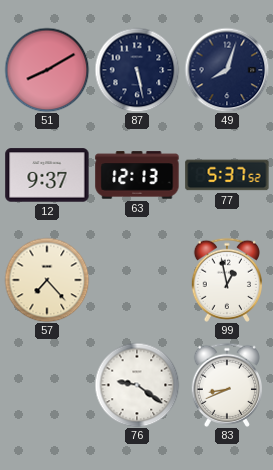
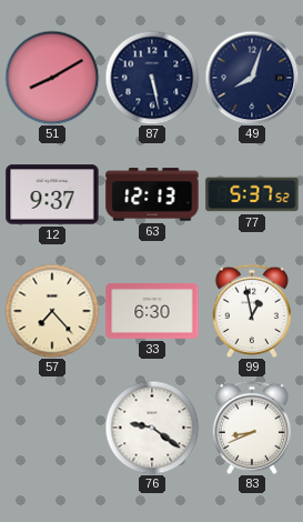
33: none -> 6:30 (152, 312)
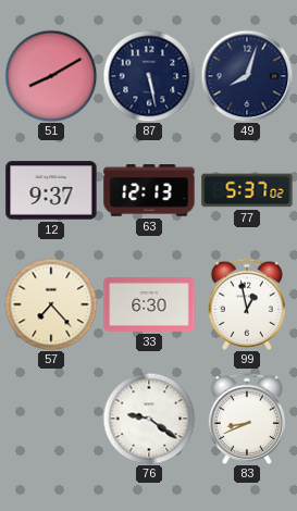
77: 5:37:52 -> 5:37:02 (247, 190)
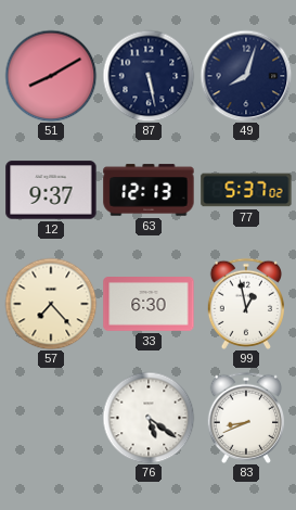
76: 9:21 -> 5:21 (149, 418)
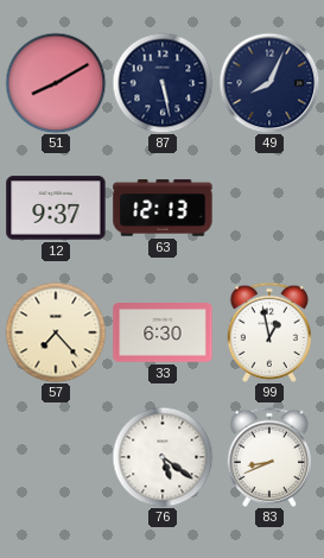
49: 8:03 -> 8:04 (269, 83)
77: 5:37 -> none (246, 190)
